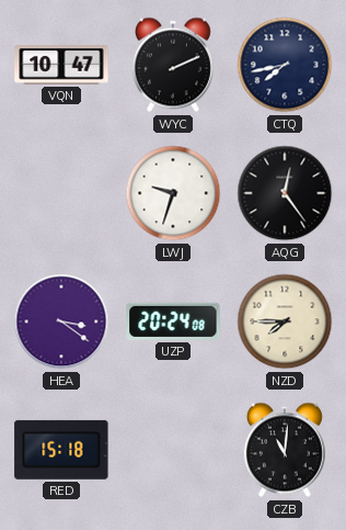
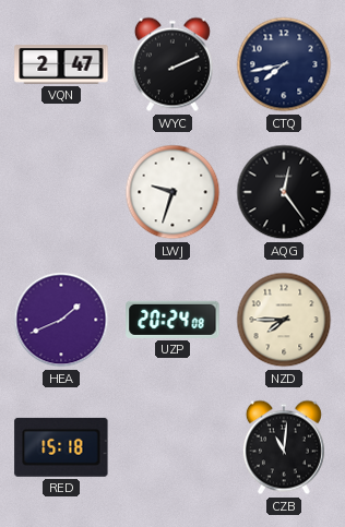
VQN: 10:47 -> 2:47 (61, 64)
HEA: 3:21 -> 1:41 (61, 320)
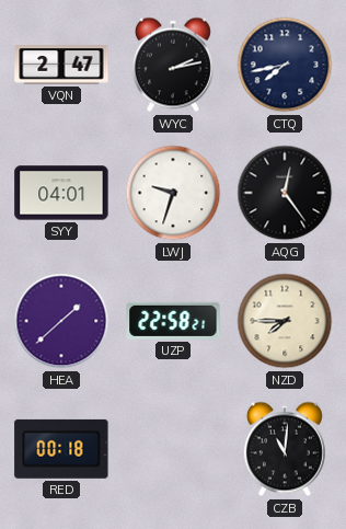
WYC: 2:11 -> 2:13 (173, 65)
SYY: none -> 04:01 (61, 193)
HEA: 1:41 -> 1:38 (61, 321)
UZP: 20:24 -> 22:58 (173, 321)
RED: 15:18 -> 00:18 (61, 449)
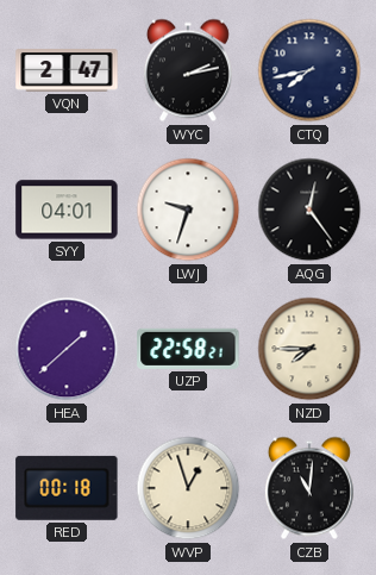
WVP: none -> 12:57 (188, 488)
